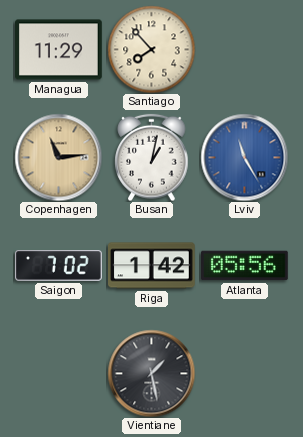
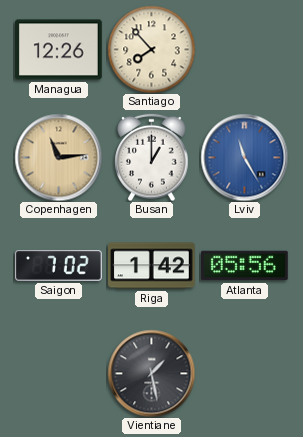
Managua: 11:29 -> 12:26 (59, 50)
Busan: 1:02 -> 1:00 (152, 157)
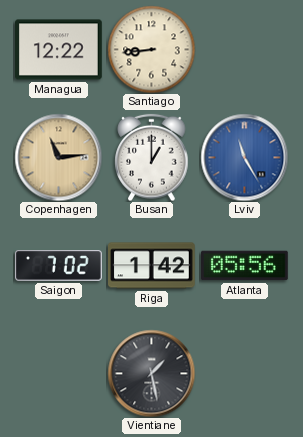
Managua: 12:26 -> 12:22 (59, 50)
Santiago: 7:53 -> 8:44 (151, 49)
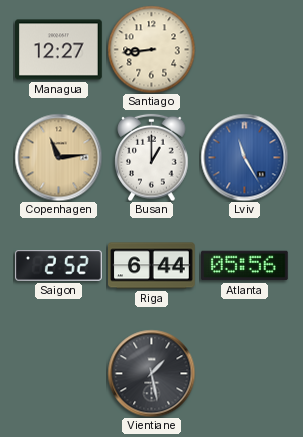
Managua: 12:22 -> 12:27 (59, 50)
Saigon: 7:02 -> 2:52 (59, 266)
Riga: 1:42 -> 6:44 (152, 266)
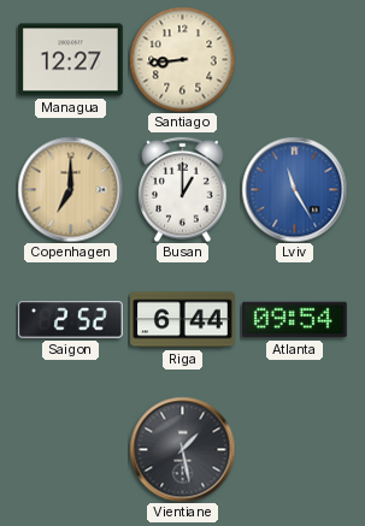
Copenhagen: 11:14 -> 7:00 (70, 189)
Atlanta: 05:56 -> 09:54 (295, 320)
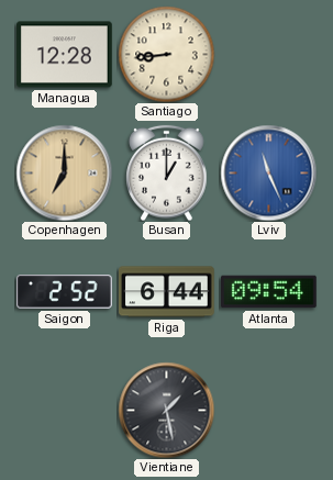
Managua: 12:27 -> 12:28 (65, 55)
Lviv: 11:25 -> 11:26 (268, 172)
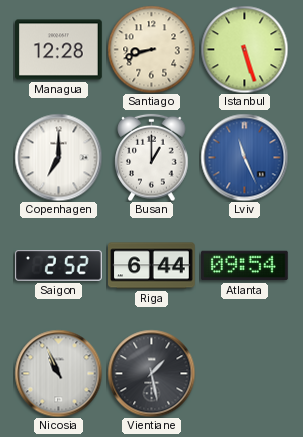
Santiago: 8:44 -> 8:42 (151, 49)
Istanbul: none -> 5:27 (244, 49)
Copenhagen dial: champagne -> white (58, 157)
Nicosia: none -> 10:56 (58, 373)
